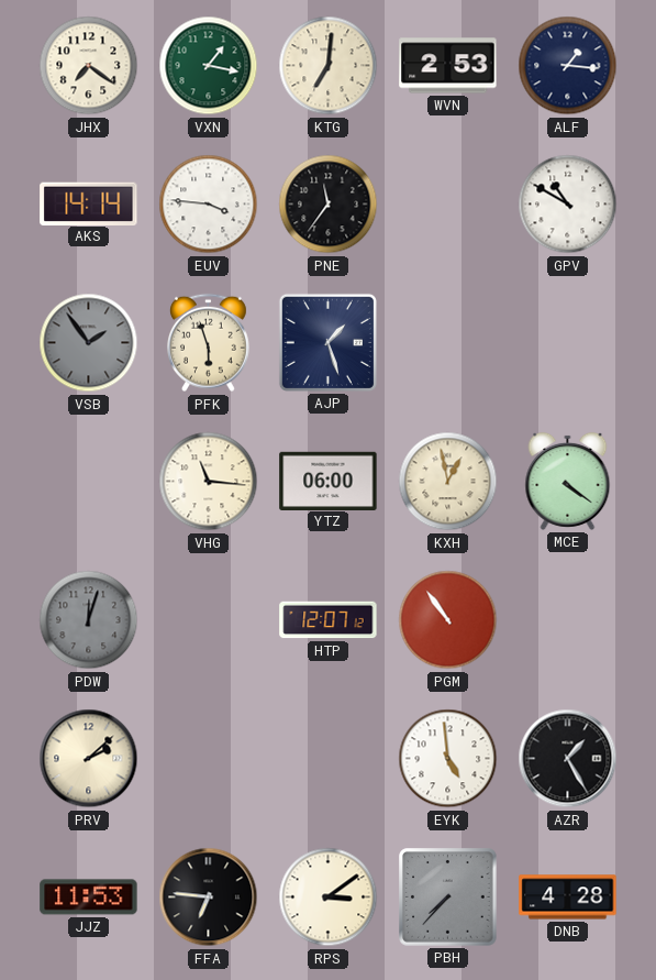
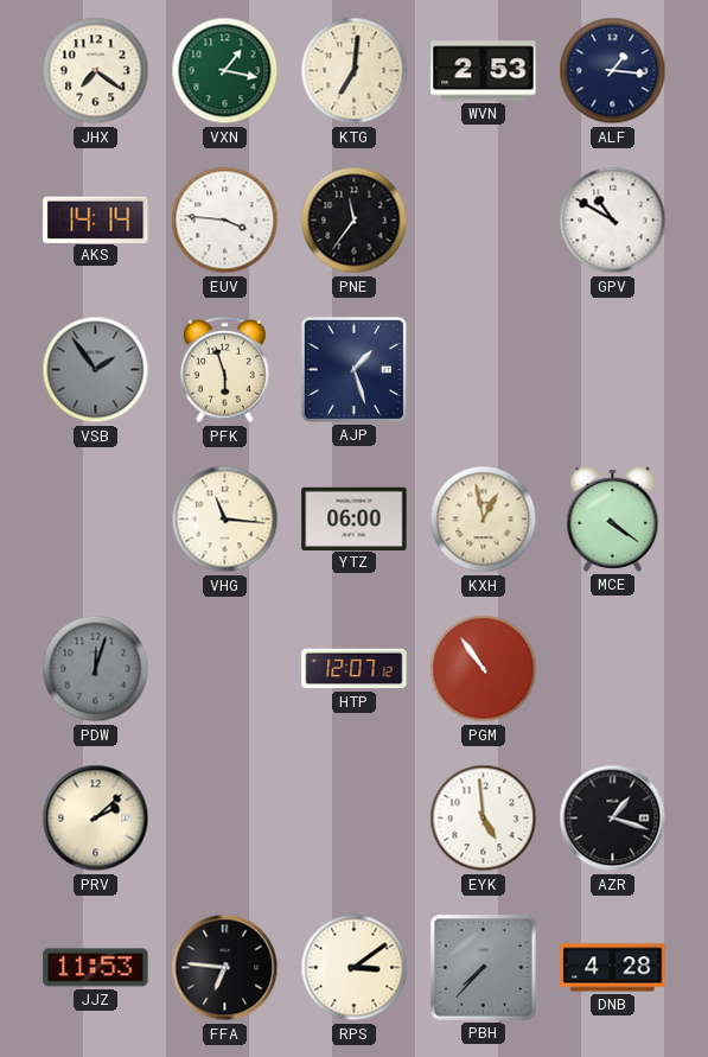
AZR: 1:25 -> 1:18 (613, 819)
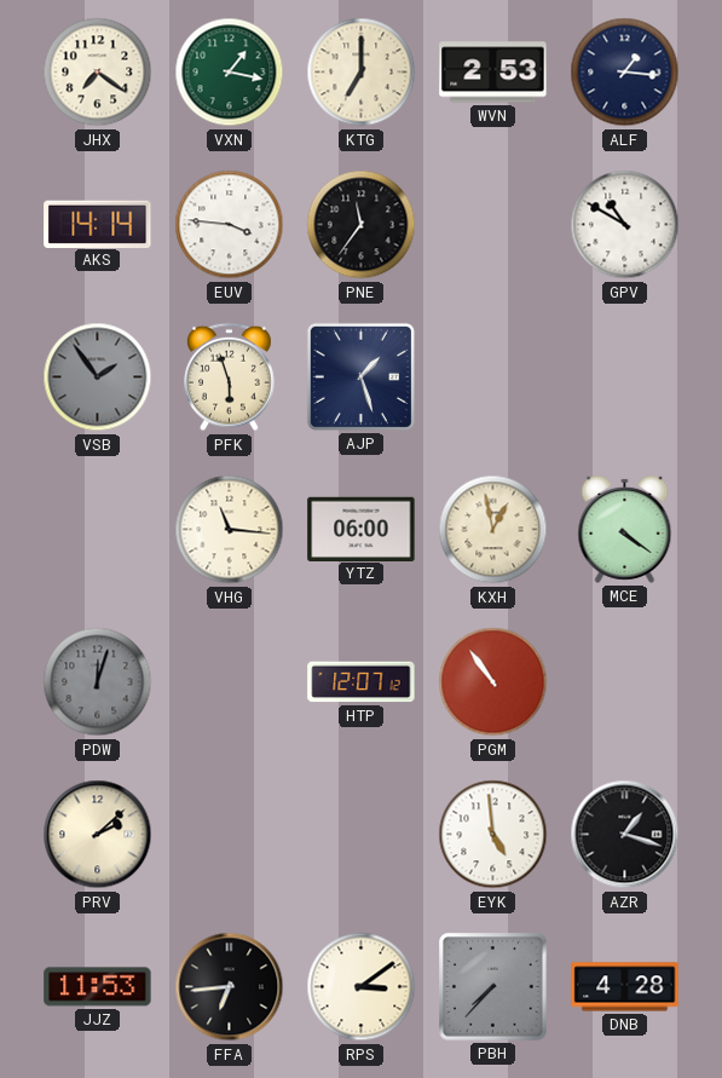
KTG: 7:01 -> 7:00 (362, 73)
FFA: 6:46 -> 6:44 (230, 987)
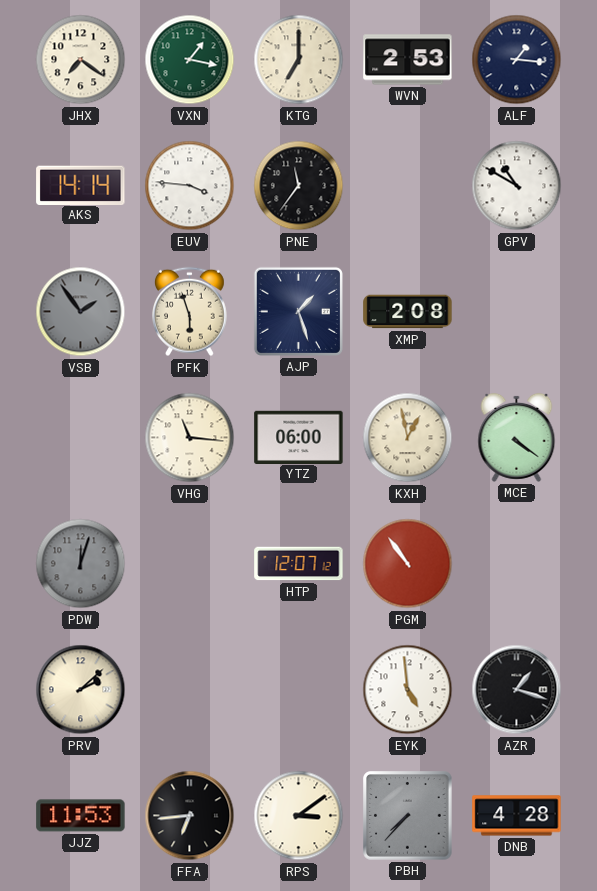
XMP: none -> 2:08 (408, 312)
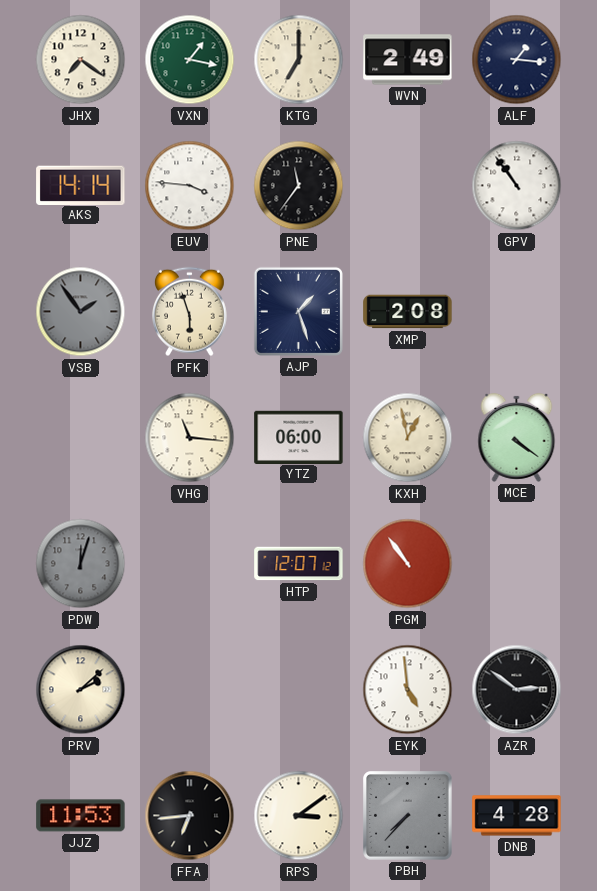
WVN: 2:53 -> 2:49 (408, 60)
GPV: 10:50 -> 10:54 (517, 186)
AZR: 1:18 -> 2:51 (517, 690)
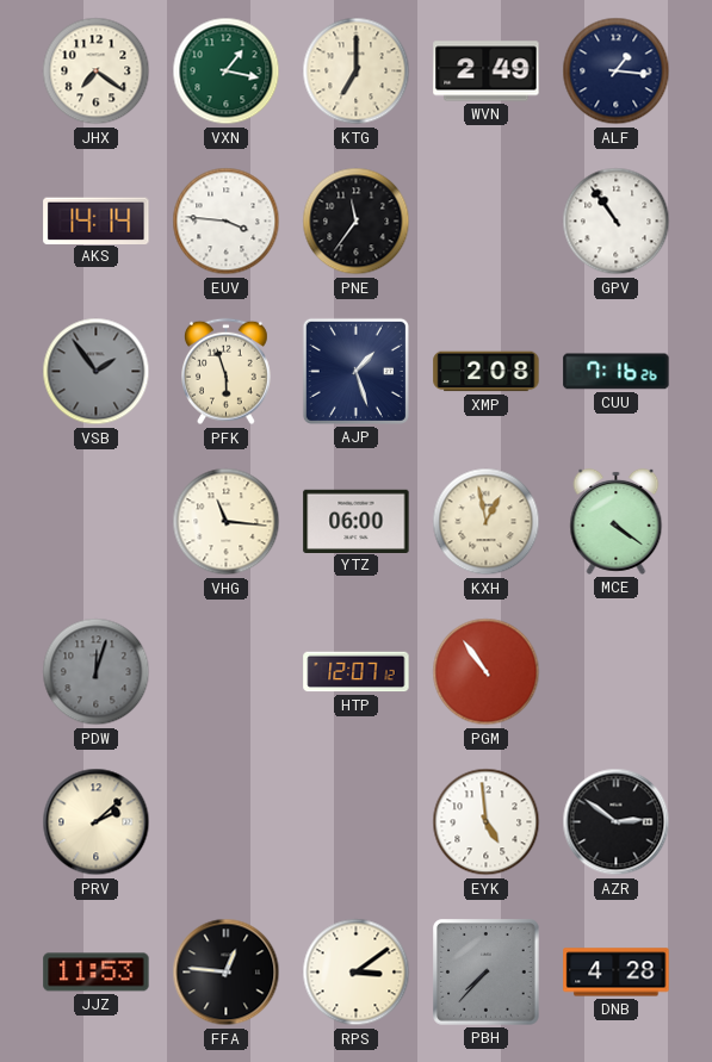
CUU: none -> 7:16 (617, 372)
FFA: 6:44 -> 12:46 (227, 973)
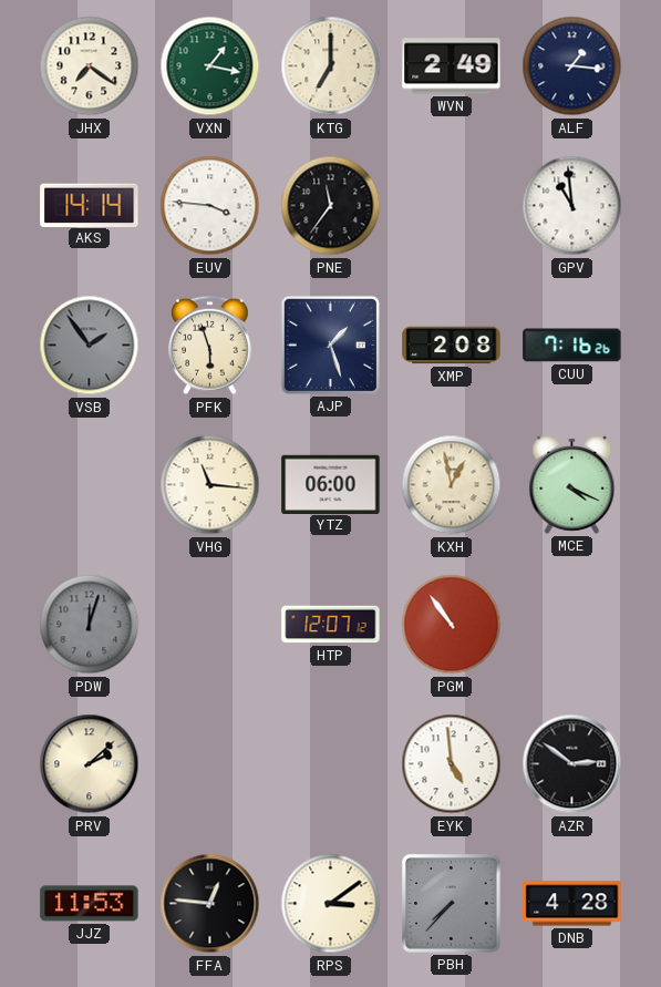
GPV: 10:54 -> 10:59 (572, 206)
MCE: 4:21 -> 4:19 (572, 484)
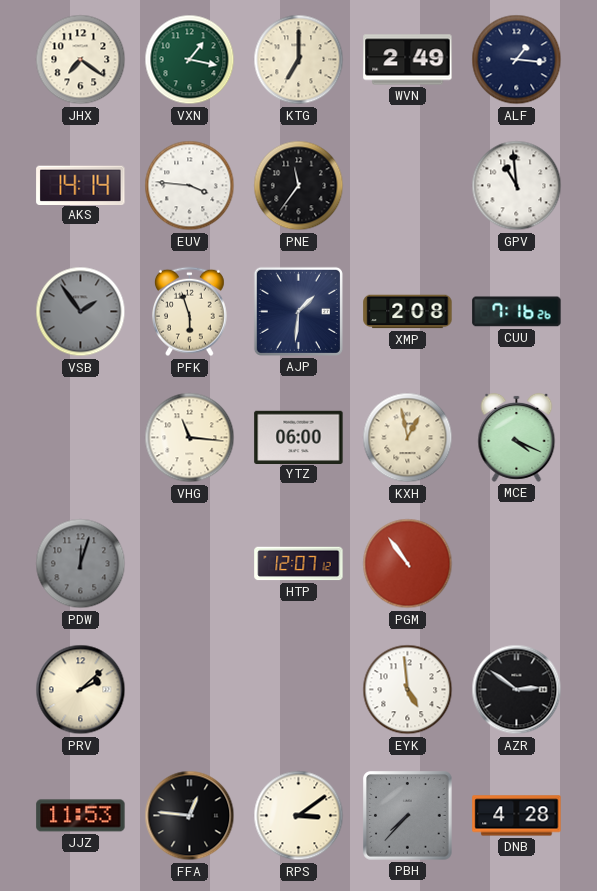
AJP: 1:27 -> 1:31 (298, 311)
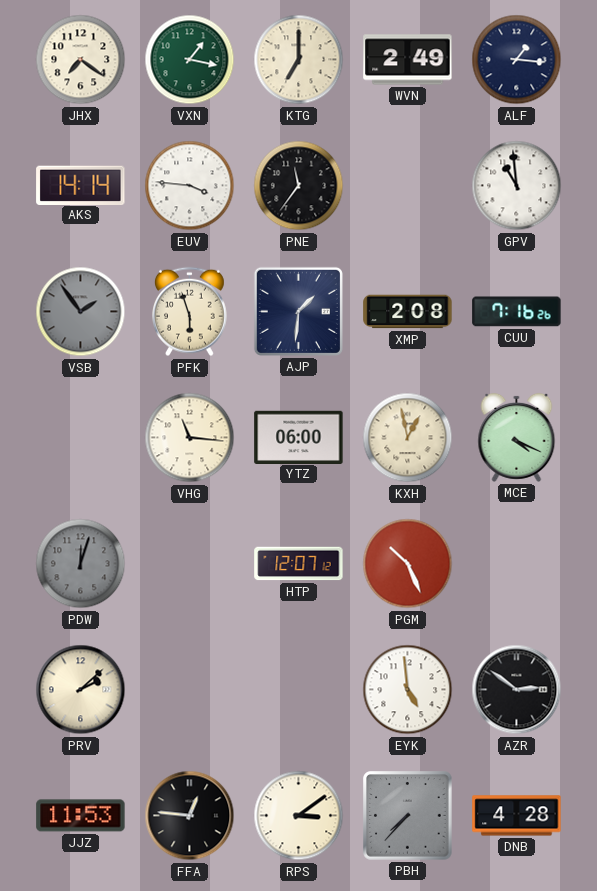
PGM: 10:54 -> 10:26 (408, 564)
